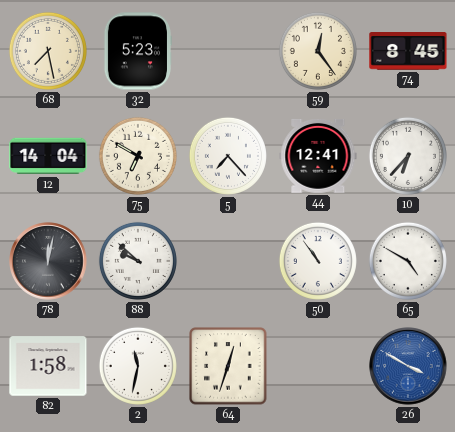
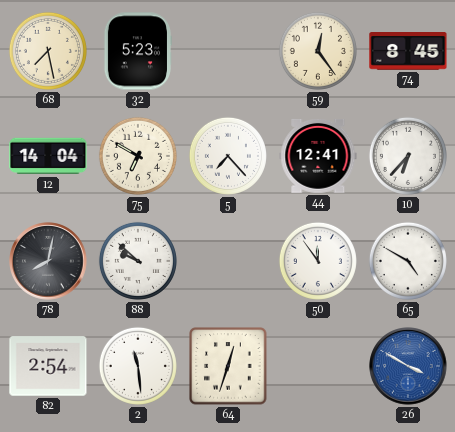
78: 12:02 -> 8:02 (48, 261)
50: 10:54 -> 11:54 (318, 261)
82: 1:58 -> 2:54 (48, 366)
2: 11:32 -> 11:29 (138, 366)
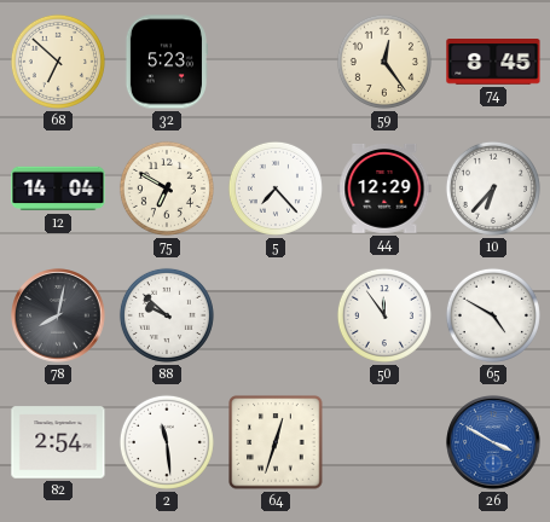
68: 7:28 -> 6:52 (58, 62)
44: 12:41 -> 12:29 (384, 188)
